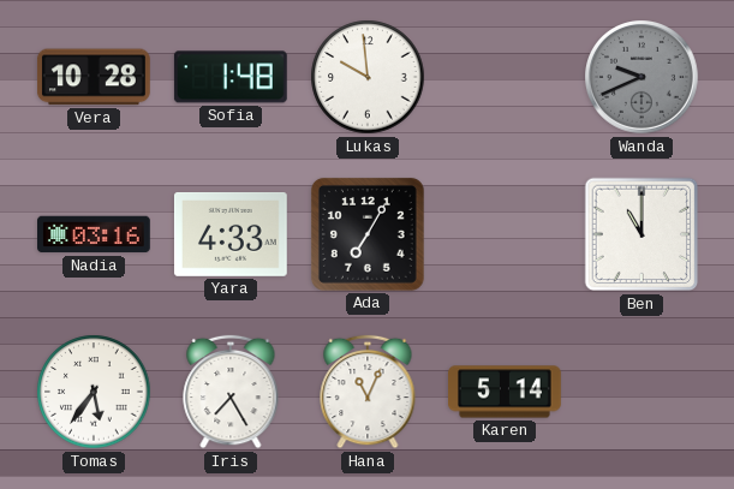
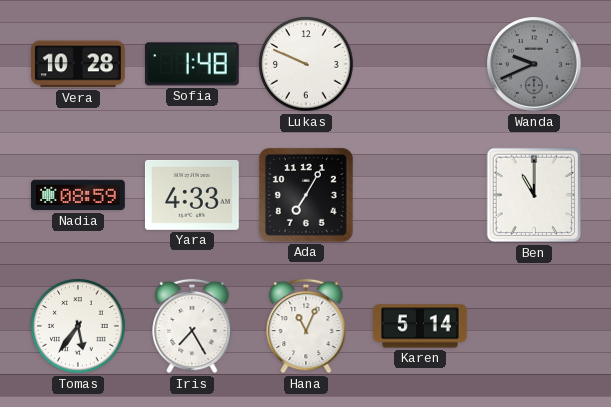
Lukas: 9:59 -> 9:49 (306, 64)
Nadia: 03:16 -> 08:59 (79, 195)
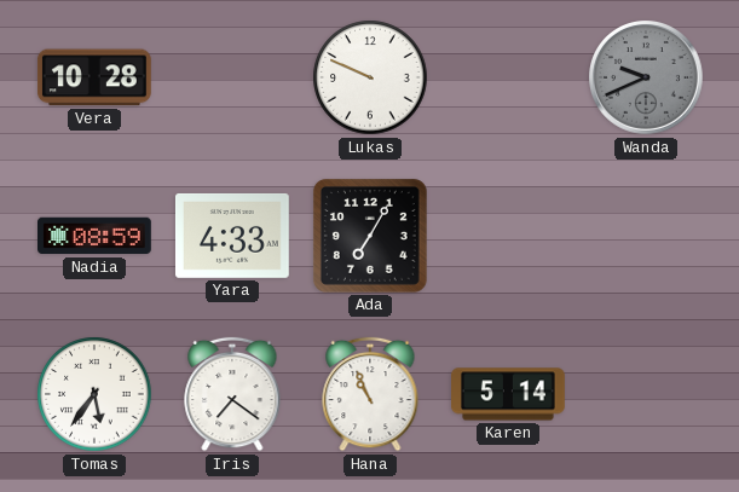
Sofia: 1:48 -> none (192, 64)
Ben: 11:00 -> none (534, 195)
Iris: 7:25 -> 7:21 (232, 394)
Hana: 11:04 -> 10:56 (370, 394)
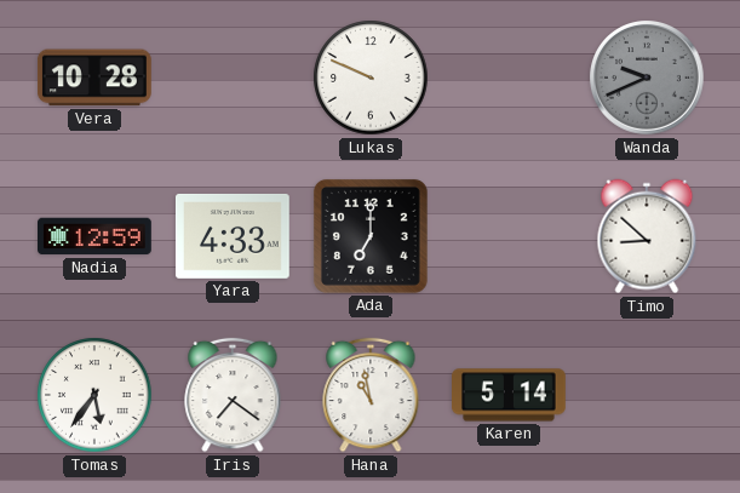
Nadia: 08:59 -> 12:59 (96, 236)
Ada: 7:05 -> 7:00 (371, 236)
Timo: none -> 8:52 (647, 236)
Hana: 10:56 -> 10:58 (371, 395)
